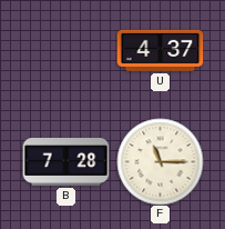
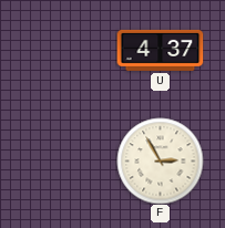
B: 7:28 -> none (65, 161)
F: 11:15 -> 2:55 (160, 160)
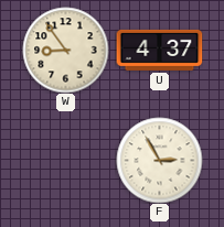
W: none -> 8:54 (65, 50)
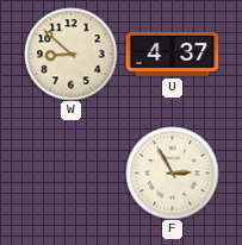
W: 8:54 -> 8:52 (70, 54)
